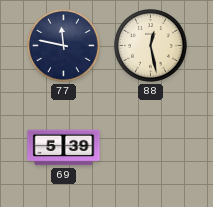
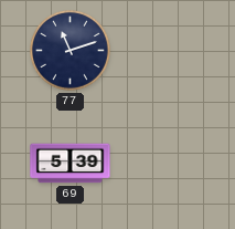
77: 11:47 -> 11:12 (71, 51)
88: 12:28 -> none (151, 46)
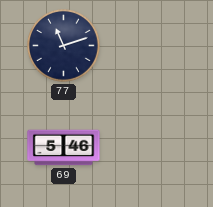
69: 5:39 -> 5:46 (64, 148)
